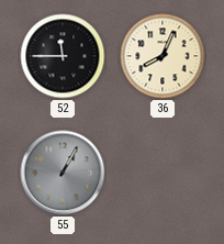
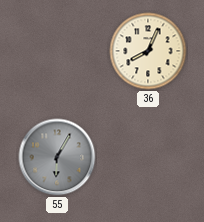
52: 11:45 -> none (63, 56)
55: 1:05 -> 6:05 (57, 157)
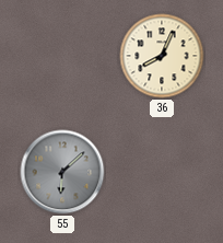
55: 6:05 -> 6:08 (62, 172)
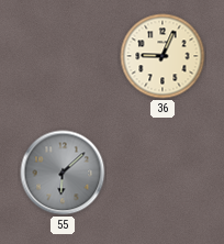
36: 8:04 -> 9:04 (163, 56)
